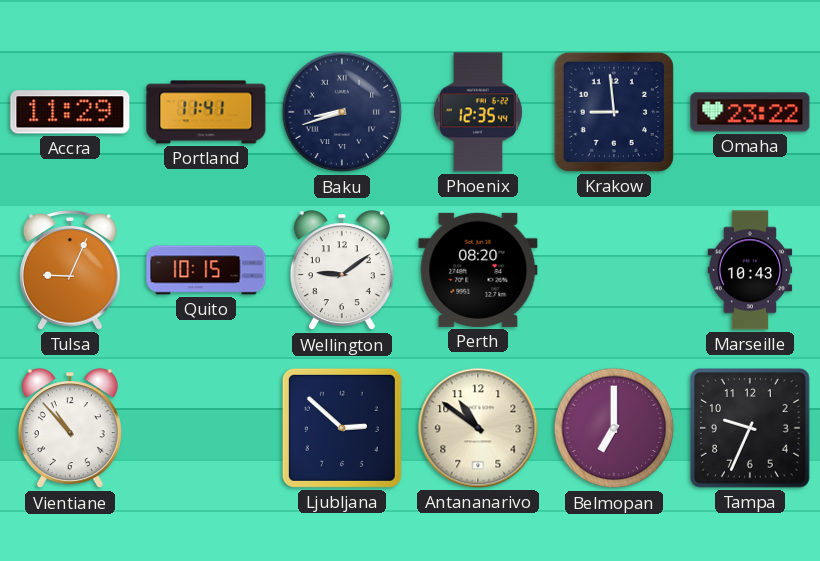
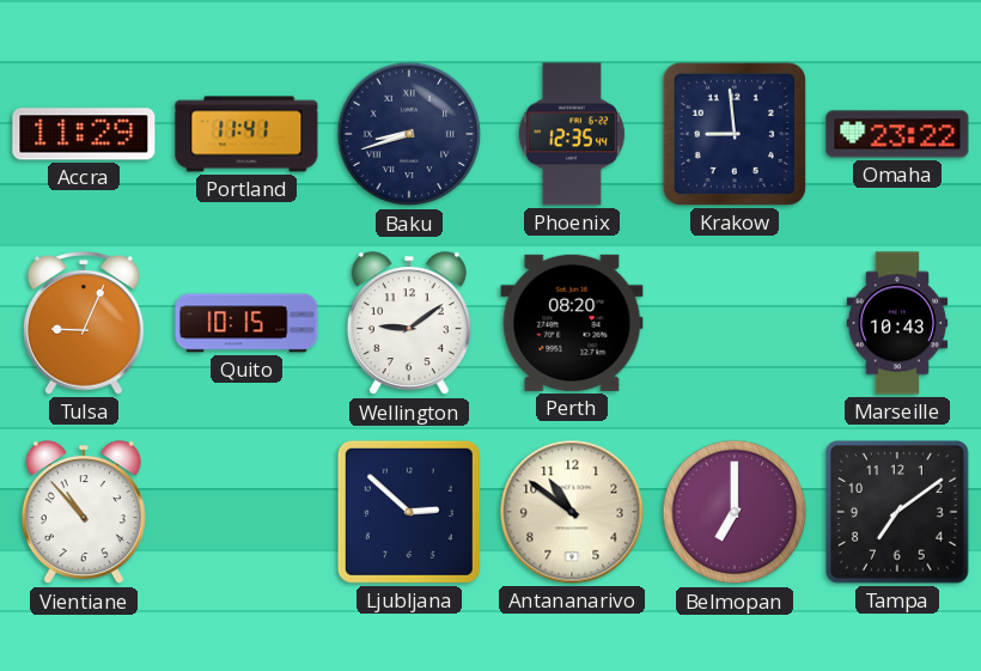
Tampa: 9:34 -> 7:09 (897, 512)
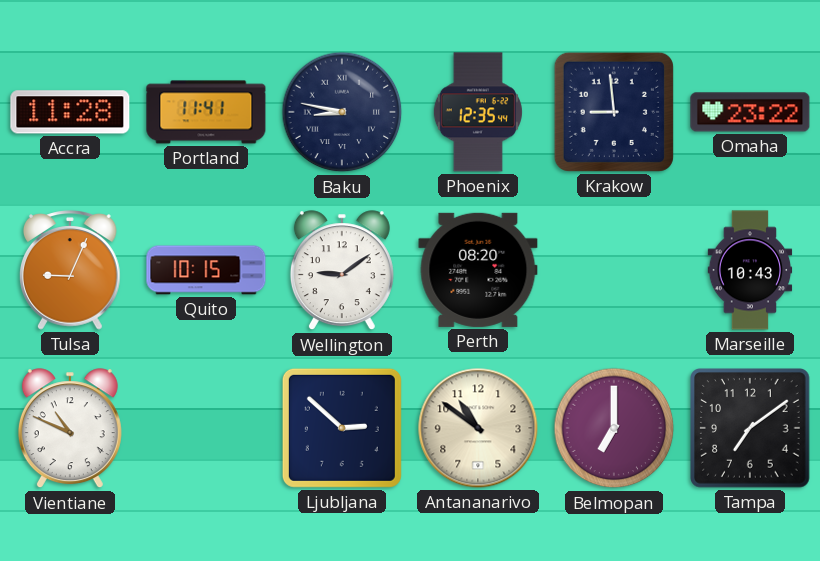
Accra: 11:29 -> 11:28 (70, 112)
Baku: 8:42 -> 8:47 (342, 112)
Vientiane: 10:53 -> 10:49 (70, 429)
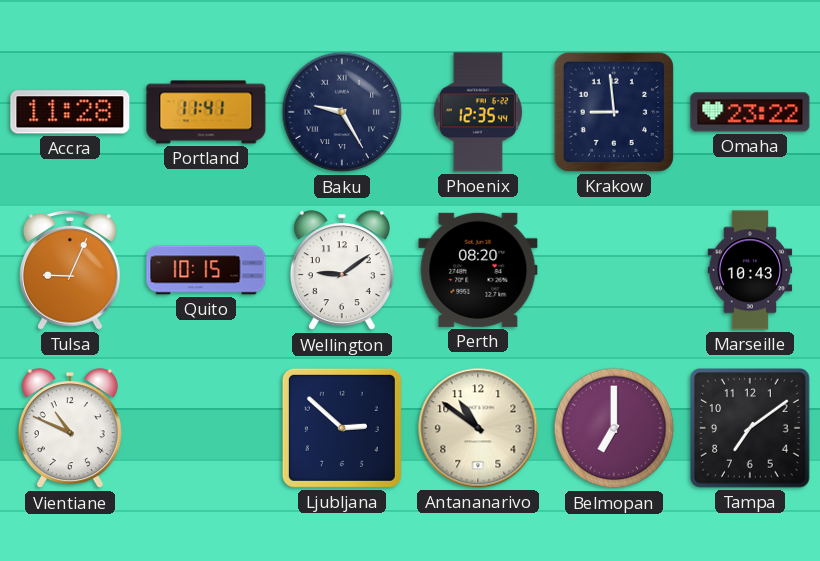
Baku: 8:47 -> 9:25 (342, 112)
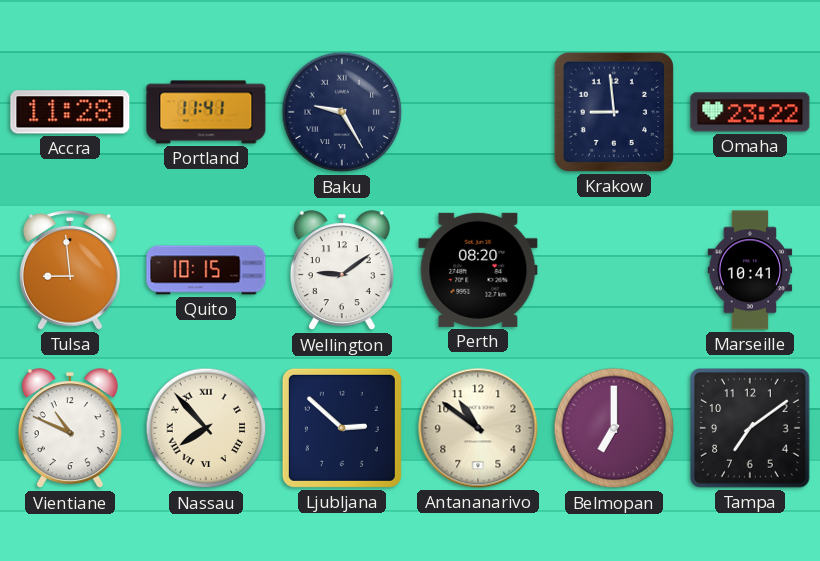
Phoenix: 12:35 -> none (478, 112)
Tulsa: 9:04 -> 8:59 (71, 270)
Marseille: 10:43 -> 10:41 (750, 270)
Nassau: none -> 7:53 (206, 428)
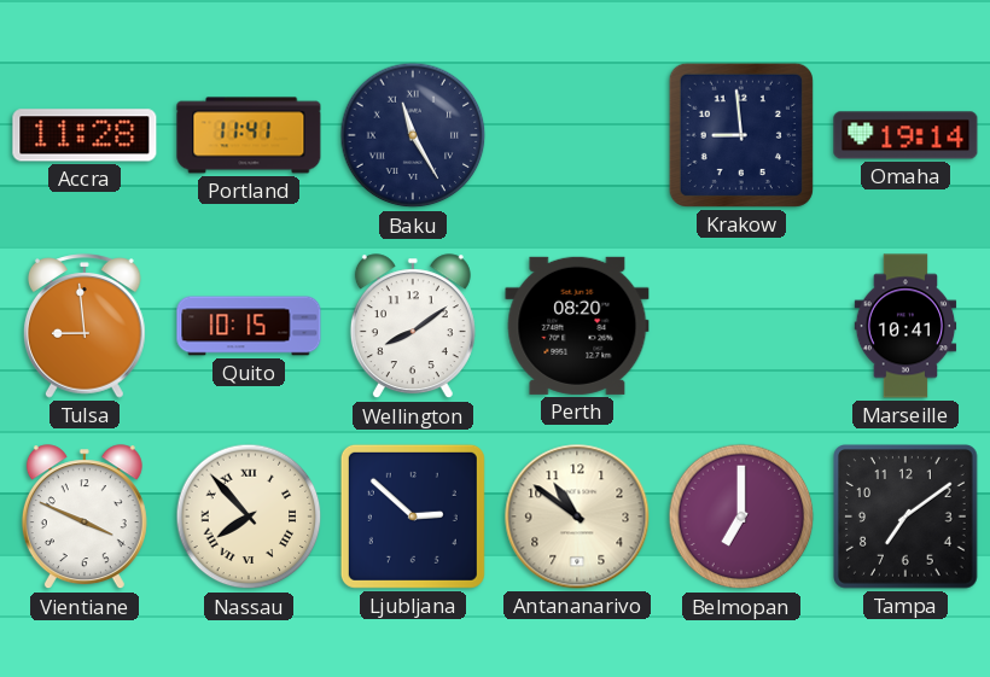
Baku: 9:25 -> 11:25 (413, 135)
Omaha: 23:22 -> 19:14 (905, 135)
Wellington: 9:09 -> 8:09 (413, 327)
Vientiane: 10:49 -> 3:49 (85, 518)
